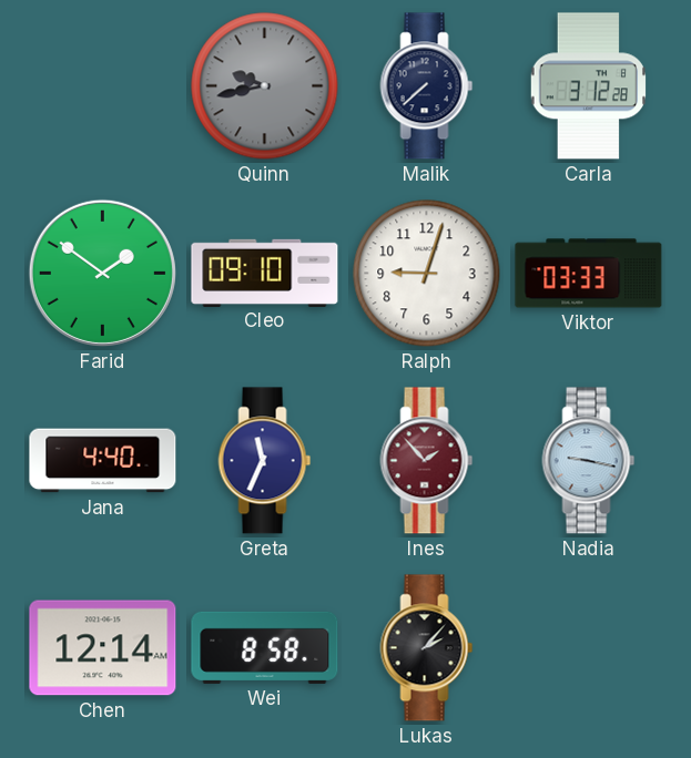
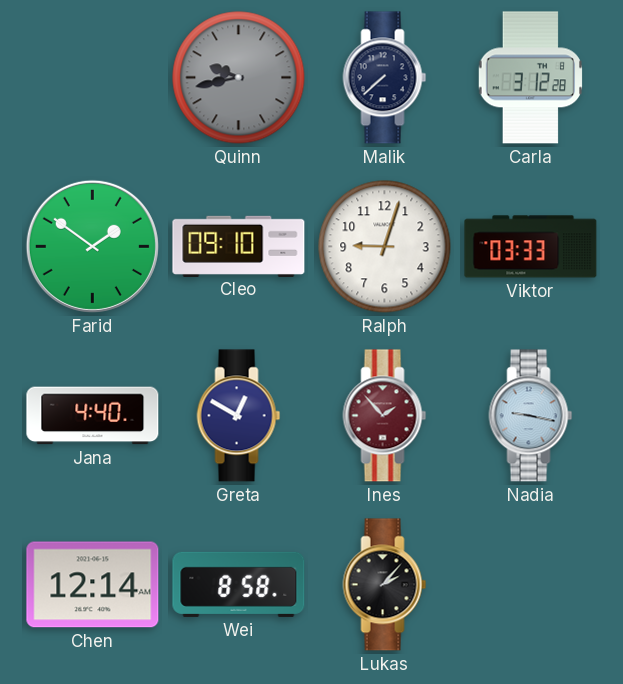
Greta: 11:34 -> 12:50 (239, 416)
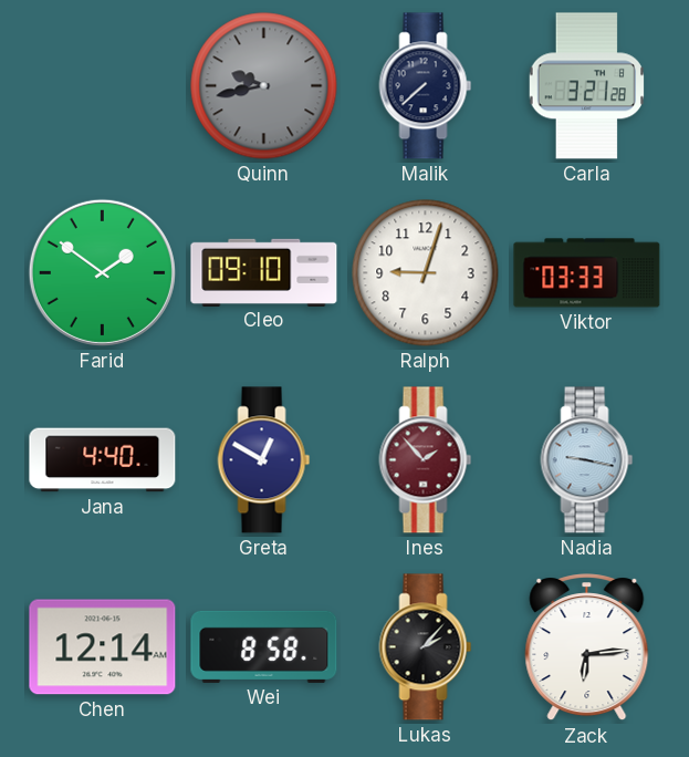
Carla: 3:12 -> 3:21 (587, 86)
Zack: none -> 6:14 (587, 647)
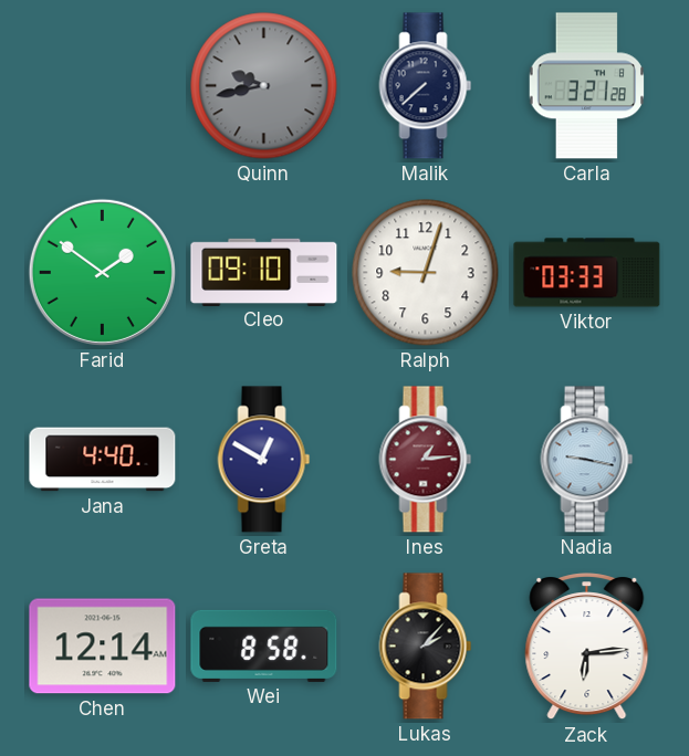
Ines: 1:53 -> 1:14 (426, 460)
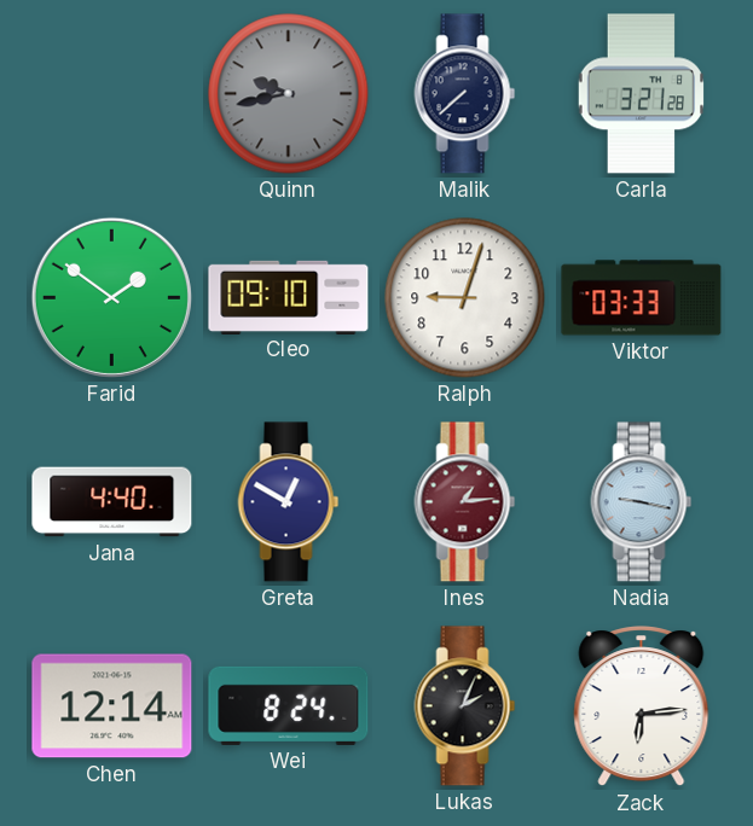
Wei: 8:58 -> 8:24 (289, 705)
Lukas: 2:07 -> 2:04 (465, 706)
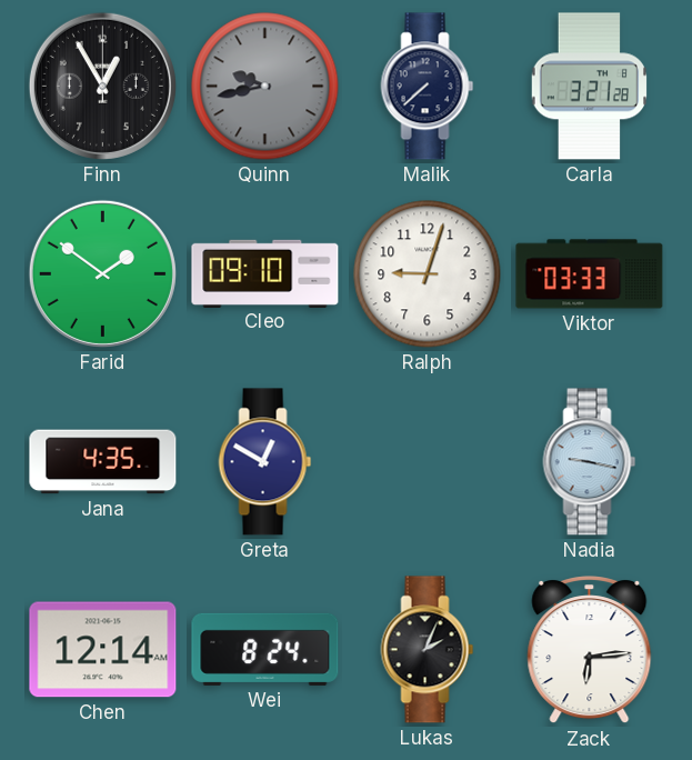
Finn: none -> 12:55 (102, 86)
Jana: 4:40 -> 4:35 (103, 462)
Ines: 1:14 -> none (465, 502)
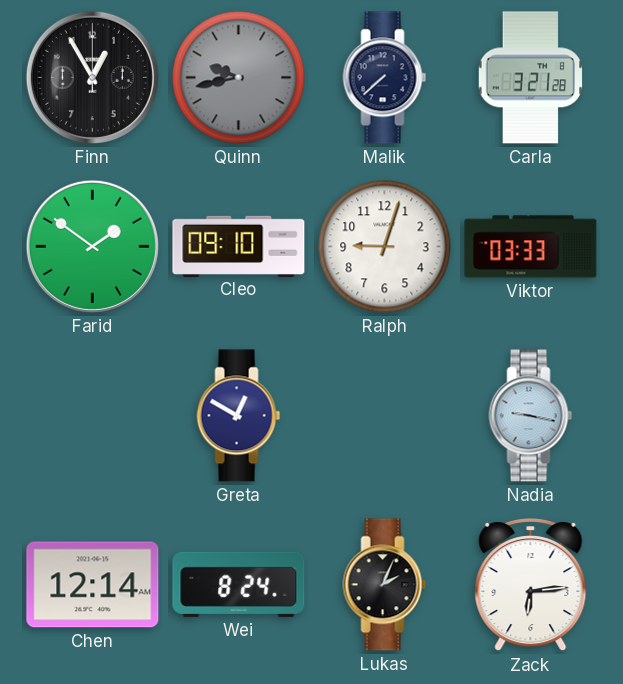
Jana: 4:35 -> none (103, 462)
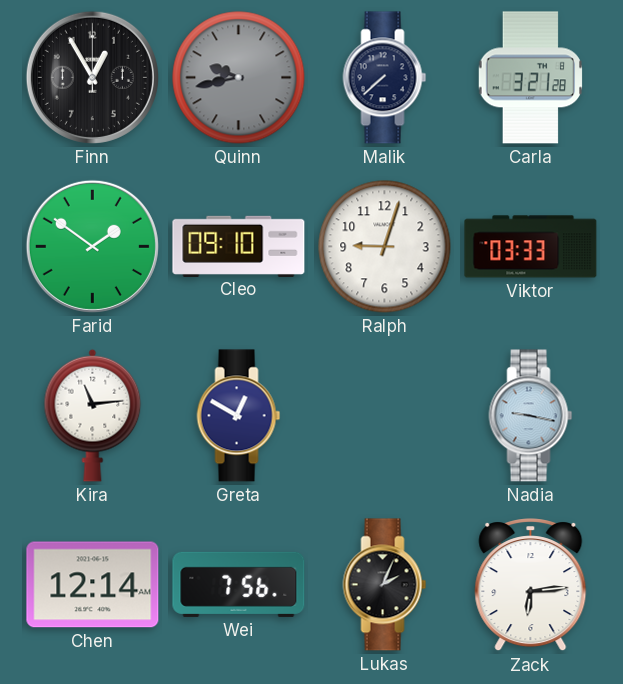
Kira: none -> 11:14 (93, 415)
Wei: 8:24 -> 7:56 (239, 584)
